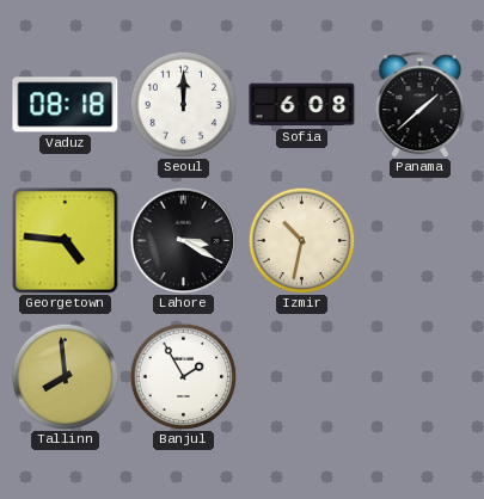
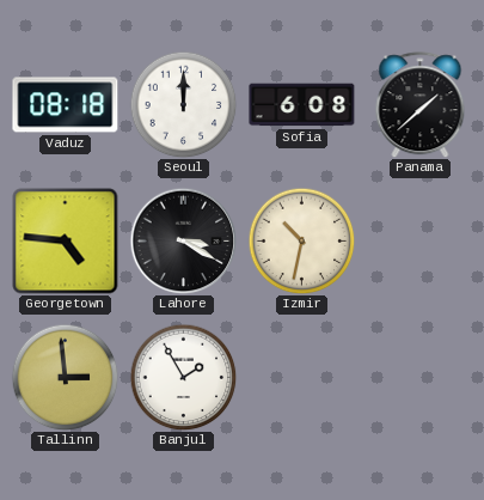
Tallinn: 7:59 -> 2:59 (65, 377)
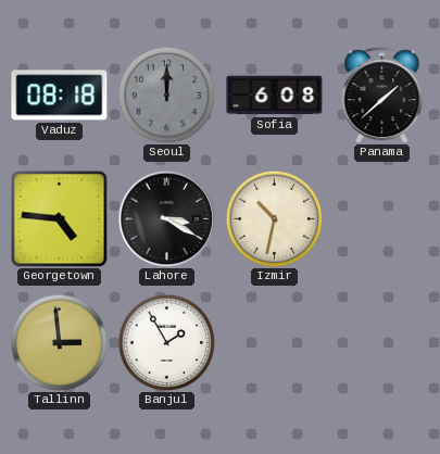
Seoul dial: white -> grey (166, 94)
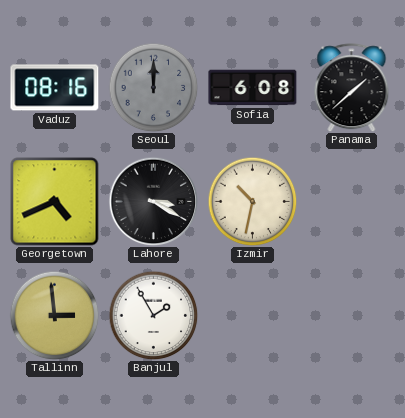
Vaduz: 08:18 -> 08:16 (55, 88)
Georgetown: 4:46 -> 4:41 (55, 202)
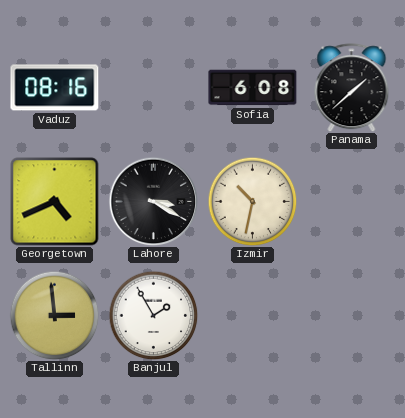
Seoul: 12:00 -> none (153, 87)
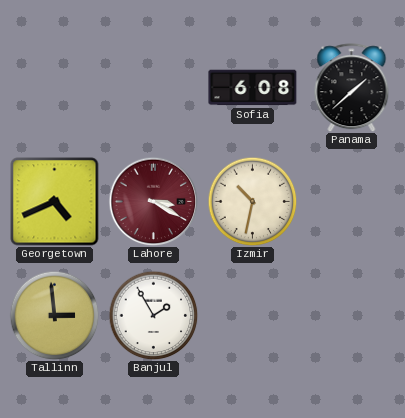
Vaduz: 08:16 -> none (55, 88)
Lahore dial: black -> burgundy (153, 201)
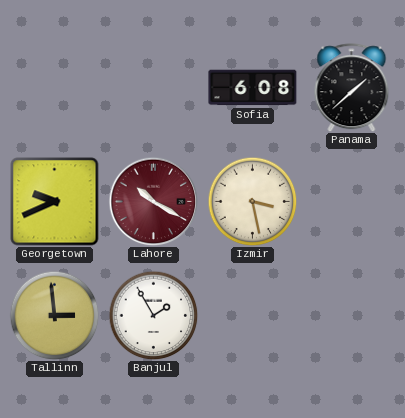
Georgetown: 4:41 -> 9:41 (55, 202)
Lahore: 3:20 -> 10:20 (153, 201)
Izmir: 10:32 -> 3:28 (252, 201)
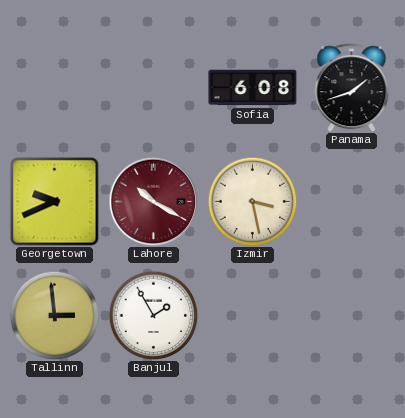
Panama: 1:38 -> 1:42 (352, 88)
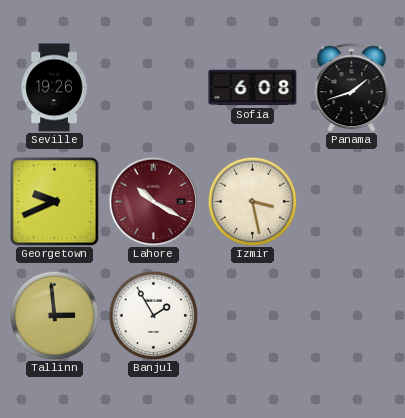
Seville: none -> 19:26 (54, 88)
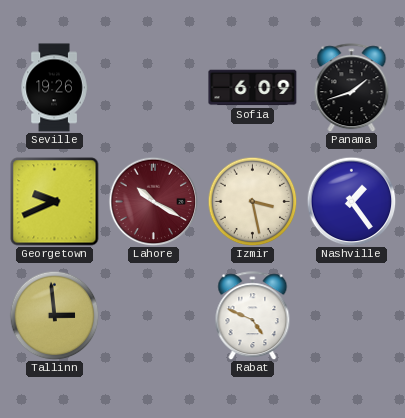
Sofia: 6:08 -> 6:09 (253, 88)
Nashville: none -> 1:24 (351, 201)
Banjul: 1:55 -> none (153, 315)
Rabat: none -> 4:49 (253, 316)
